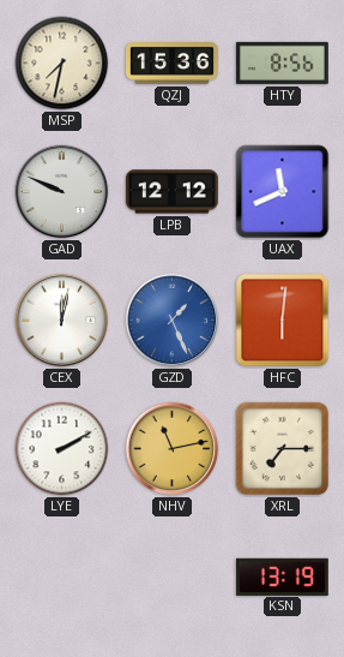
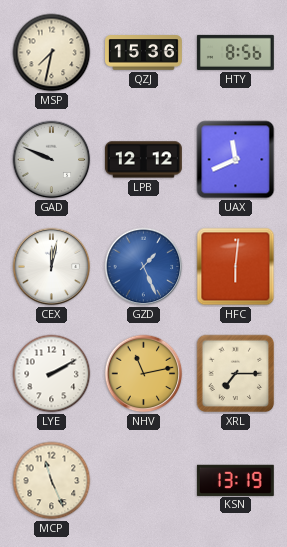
MCP: none -> 11:26 (52, 481)
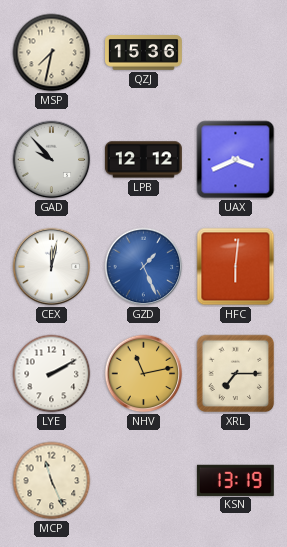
HTY: 8:56 -> none (235, 52)
GAD: 9:49 -> 9:53 (52, 160)
UAX: 11:41 -> 3:41 (236, 160)
